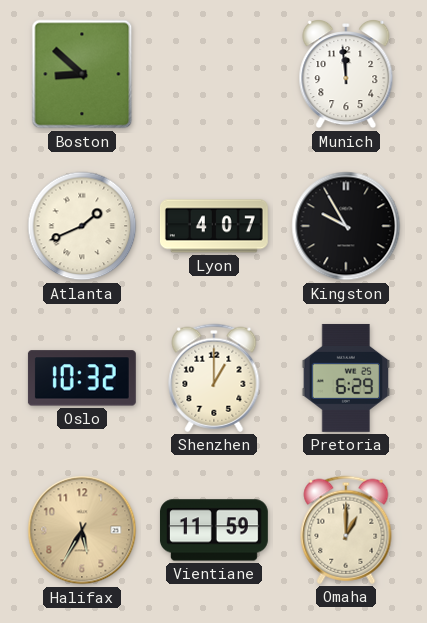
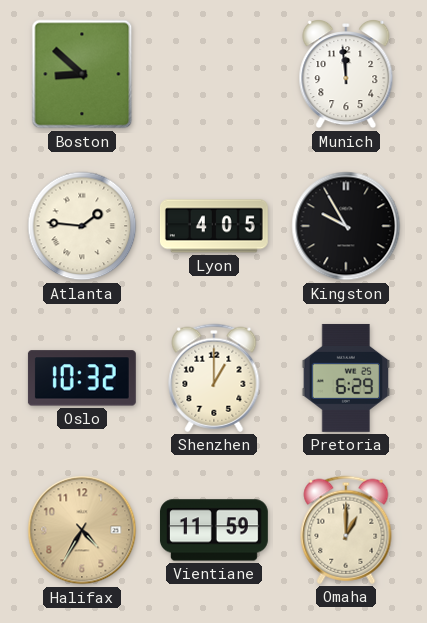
Atlanta: 1:41 -> 1:46 (82, 226)
Lyon: 4:07 -> 4:05 (214, 226)
Halifax: 5:35 -> 4:35 (82, 530)
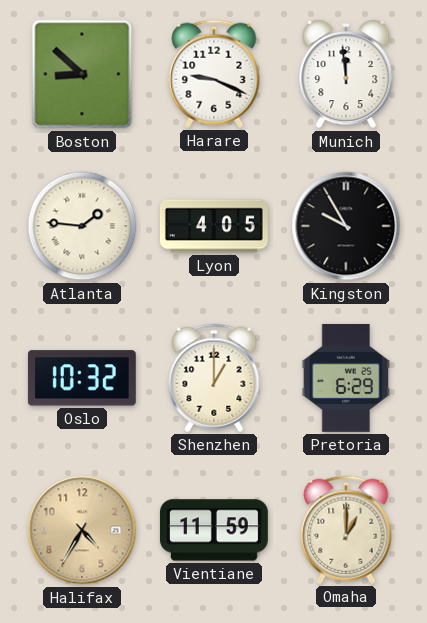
Harare: none -> 9:19 (214, 74)
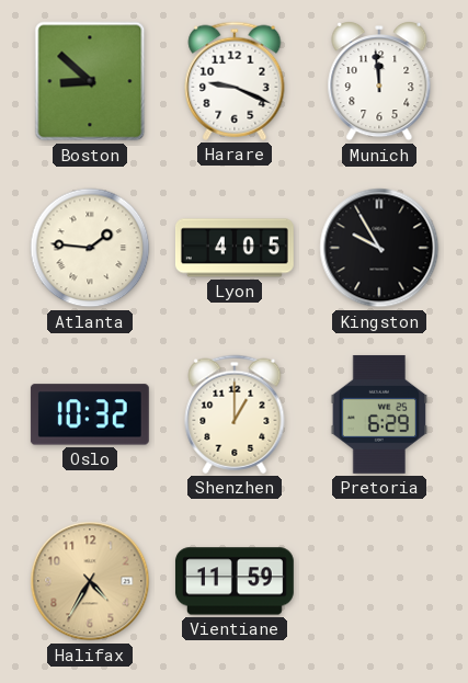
Omaha: 1:00 -> none (346, 530)
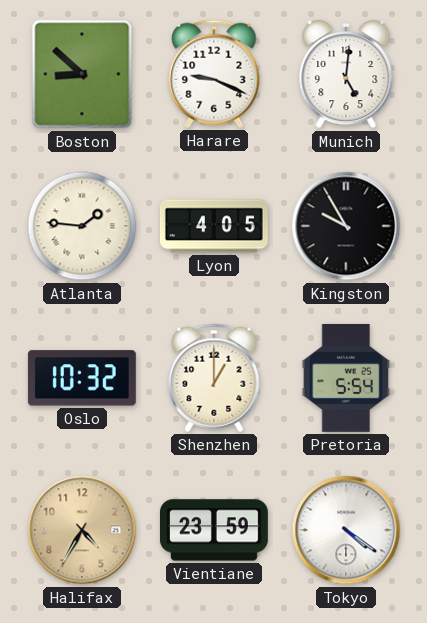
Munich: 11:59 -> 5:01 (346, 75)
Pretoria: 6:29 -> 5:54 (346, 378)
Vientiane: 11:59 -> 23:59 (214, 530)
Tokyo: none -> 4:21 (346, 530)
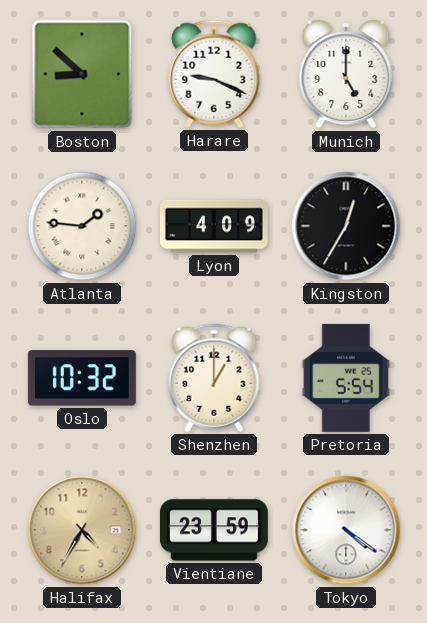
Munich: 5:01 -> 5:00 (346, 75)
Lyon: 4:05 -> 4:09 (214, 226)
Kingston: 9:55 -> 12:35 (346, 226)
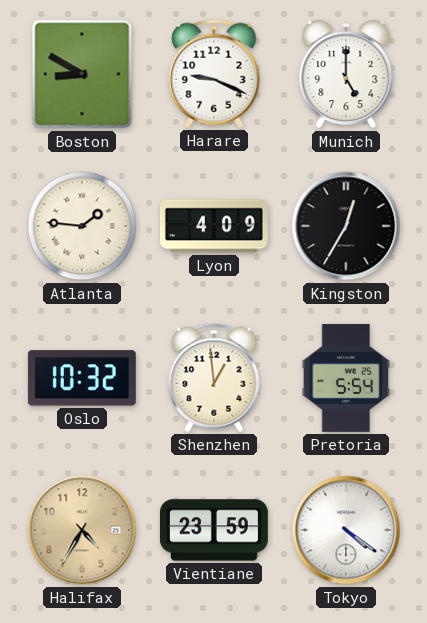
Boston: 8:52 -> 8:50 (82, 74)
Shenzhen: 1:00 -> 12:59 (214, 378)
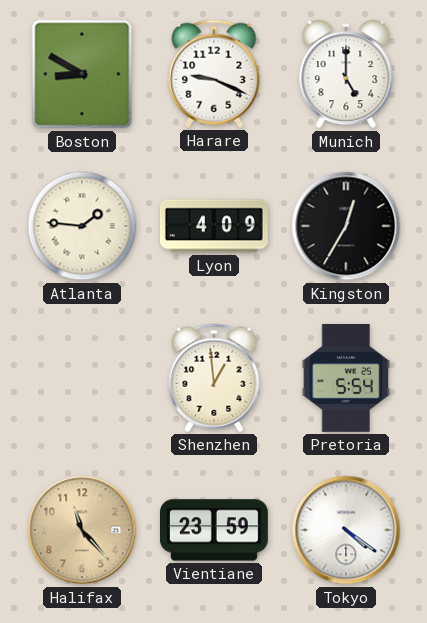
Oslo: 10:32 -> none (82, 378)
Halifax: 4:35 -> 11:23 (82, 530)
